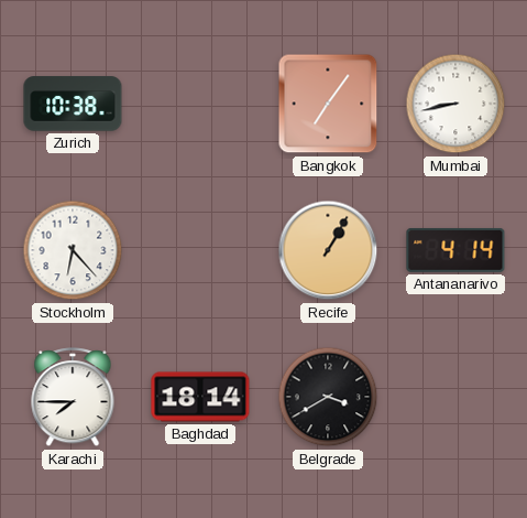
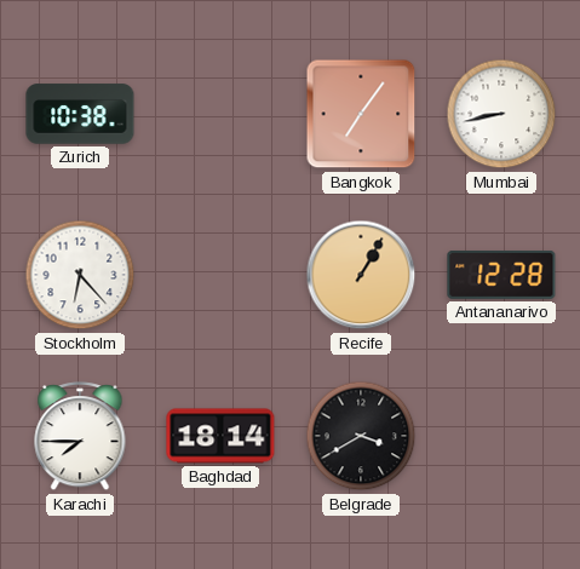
Antananarivo: 4:14 -> 12:28 (501, 275)
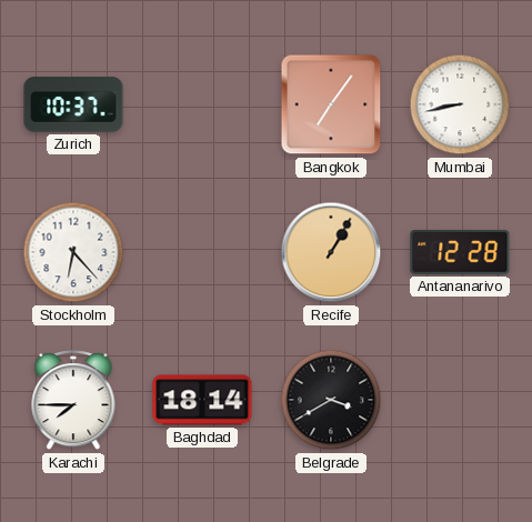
Zurich: 10:38 -> 10:37 (73, 104)
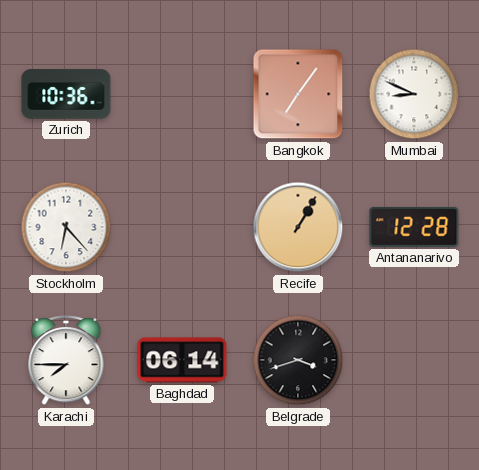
Zurich: 10:37 -> 10:36 (66, 94)
Mumbai: 8:43 -> 8:49 (414, 94)
Baghdad: 18:14 -> 06:14 (182, 360)
Belgrade: 3:40 -> 3:42 (298, 360)
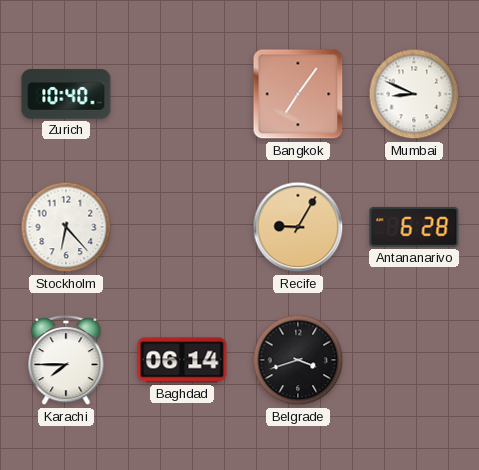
Zurich: 10:36 -> 10:40 (66, 94)
Recife: 1:05 -> 9:05 (298, 227)
Antananarivo: 12:28 -> 6:28 (414, 227)
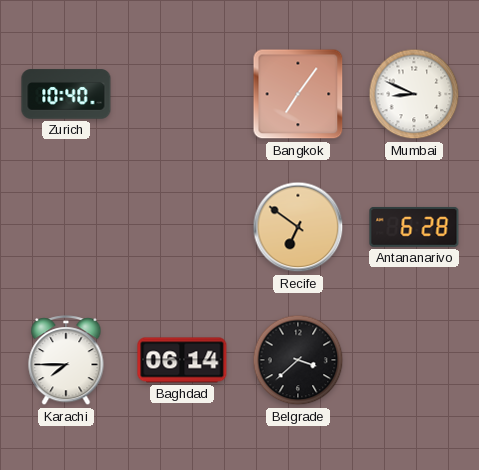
Stockholm: 6:23 -> none (66, 227)
Recife: 9:05 -> 6:51 (298, 227)
Belgrade: 3:42 -> 3:38 (298, 360)
